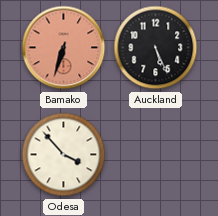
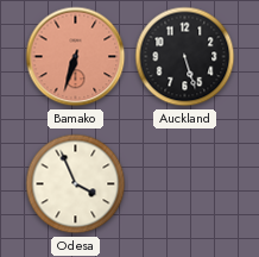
Auckland: 5:26 -> 5:27 (185, 57)
Odesa: 3:53 -> 3:56 (76, 184)
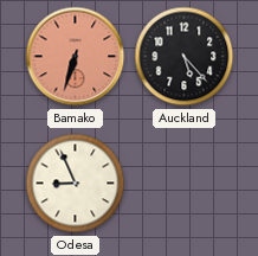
Auckland: 5:27 -> 5:23 (185, 57)
Odesa: 3:56 -> 8:56 (76, 184)
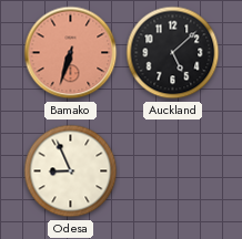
Auckland: 5:23 -> 5:08 (173, 53)
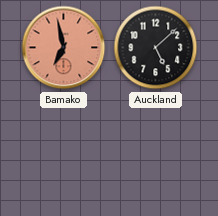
Bamako: 6:33 -> 6:58 (64, 48)
Odesa: 8:56 -> none (71, 172)
